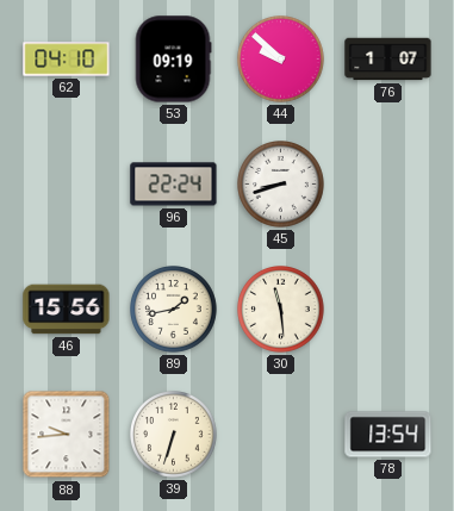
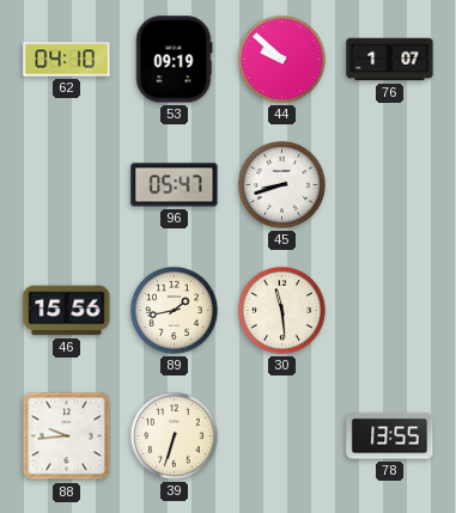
96: 22:24 -> 05:47 (175, 185)
78: 13:54 -> 13:55 (390, 436)
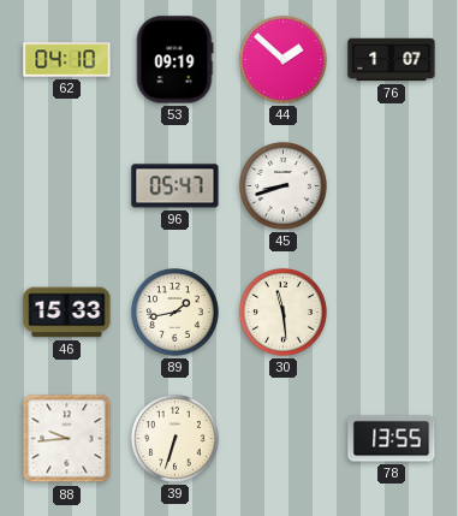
44: 9:52 -> 1:52 (284, 60)
46: 15:56 -> 15:33 (67, 313)
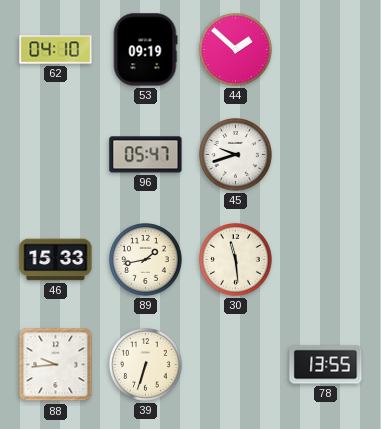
76: 1:07 -> none (392, 60)
45: 8:42 -> 9:42 (236, 155)
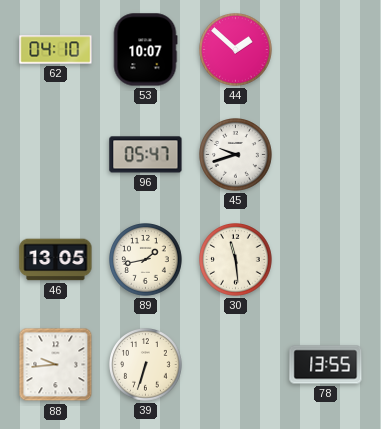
53: 09:19 -> 10:07 (145, 50)
46: 15:33 -> 13:05 (56, 260)
